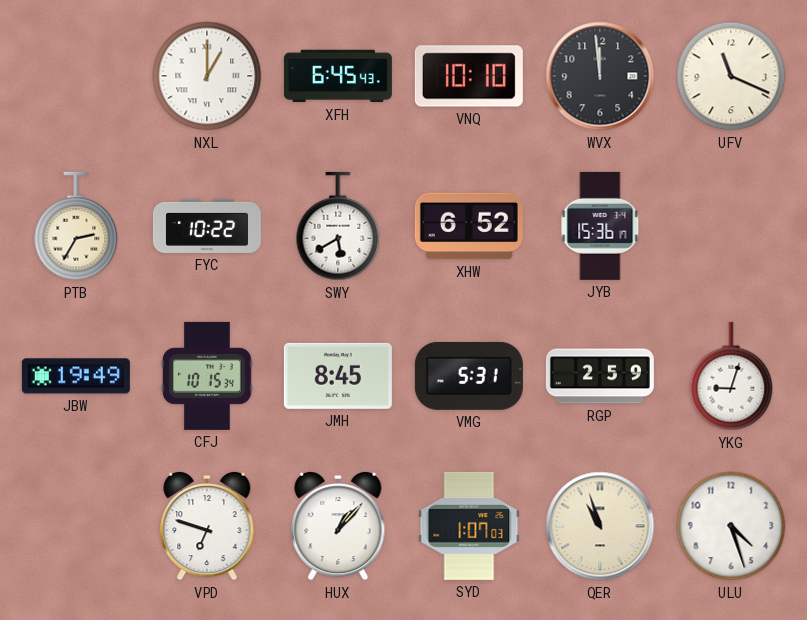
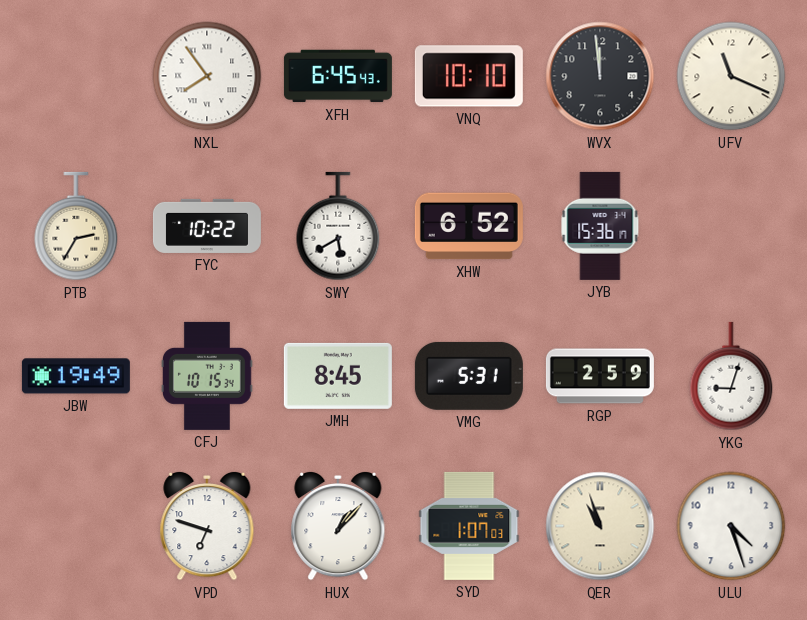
NXL: 1:00 -> 7:54 (207, 76)
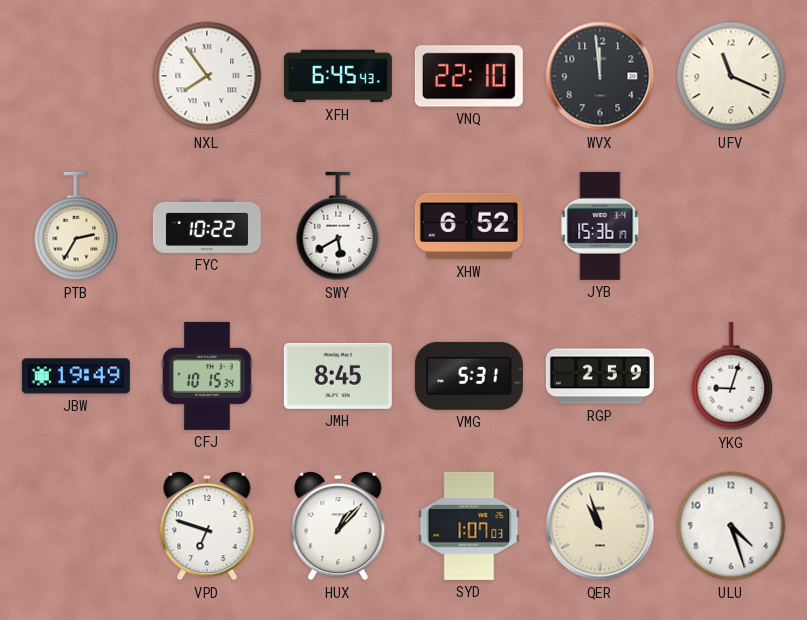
VNQ: 10:10 -> 22:10 (469, 76)
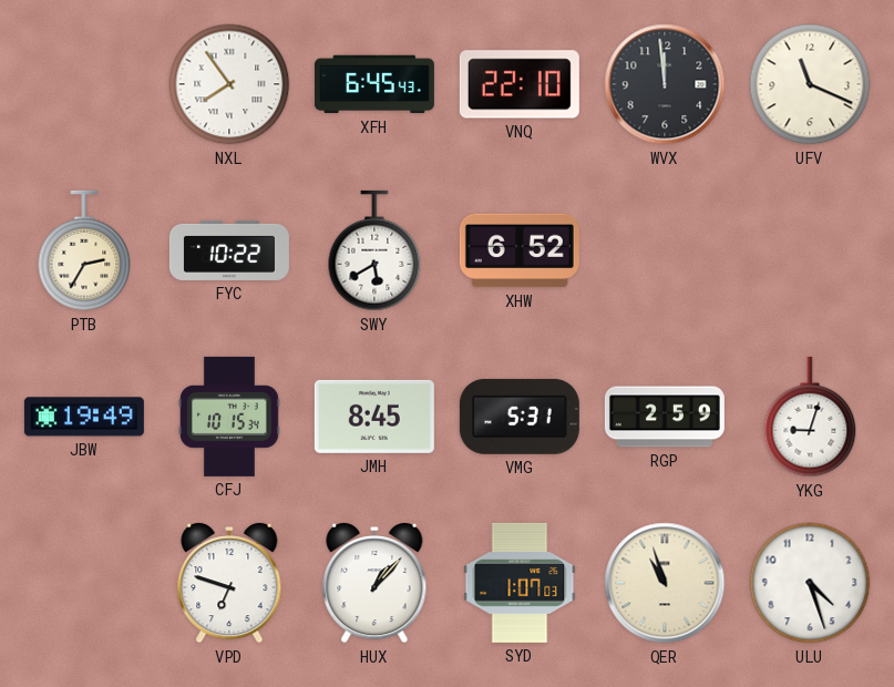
JYB: 15:36 -> none (600, 226)
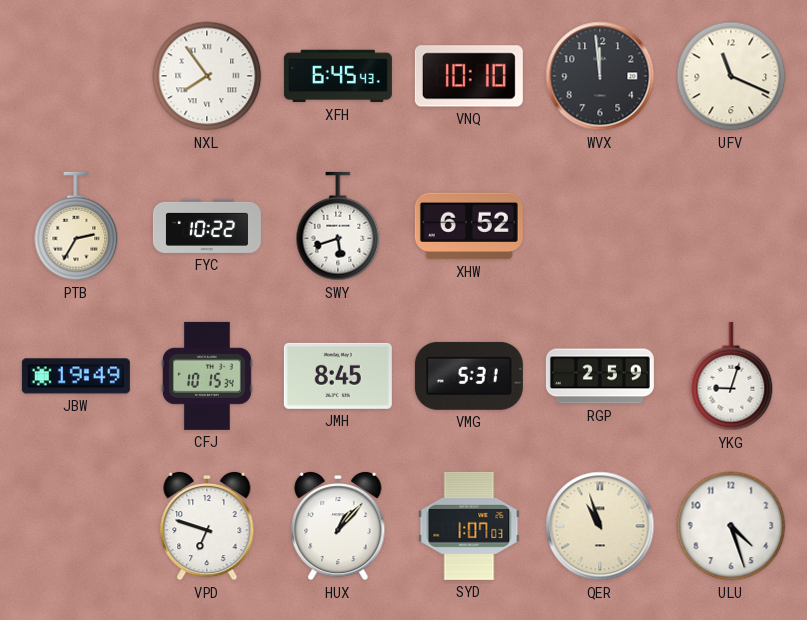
VNQ: 22:10 -> 10:10 (469, 76)
SWY: 5:40 -> 5:42 (338, 226)
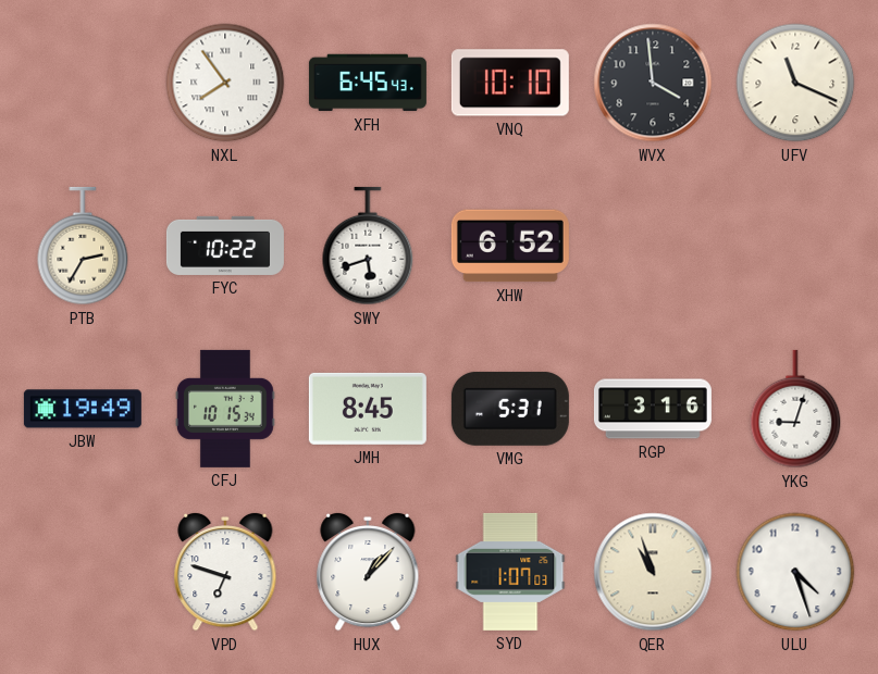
WVX: 11:59 -> 3:59 (653, 83)
RGP: 2:59 -> 3:16 (653, 409)
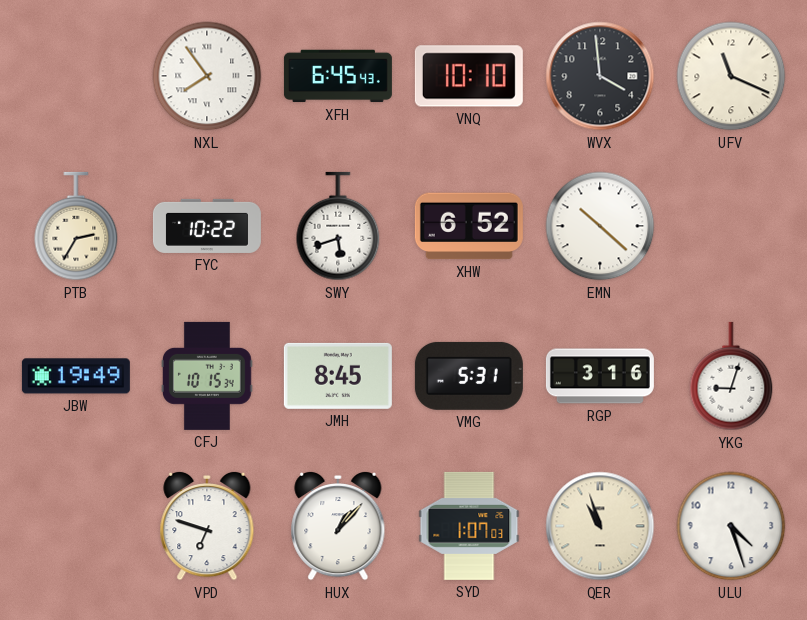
EMN: none -> 10:22 (600, 226)
